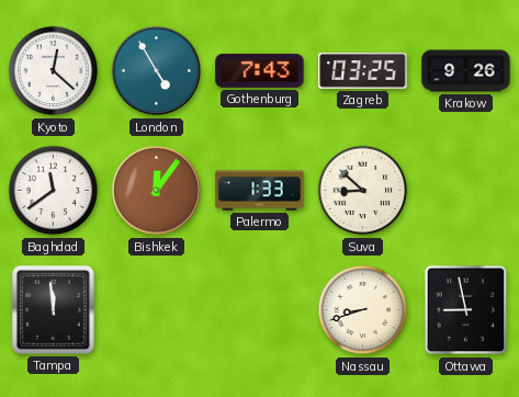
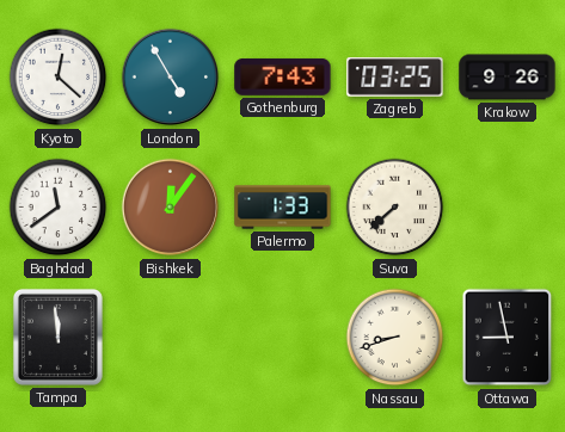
Suva: 8:52 -> 7:38 (395, 208)
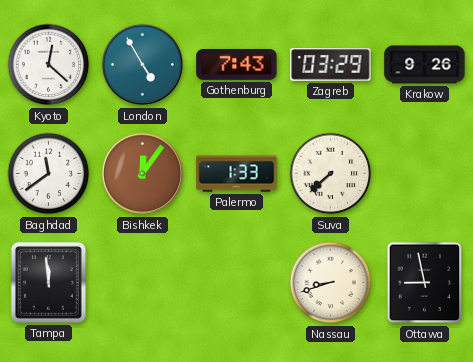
Zagreb: 03:25 -> 03:29 (331, 65)
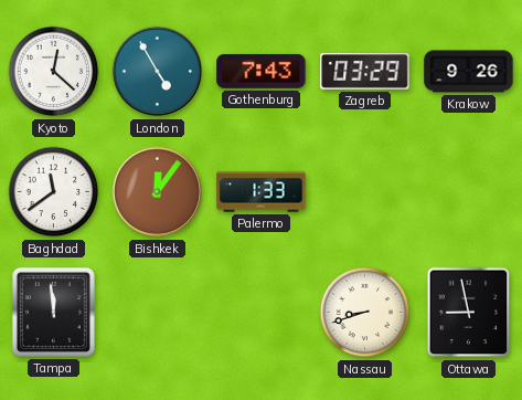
Suva: 7:38 -> none (331, 174)
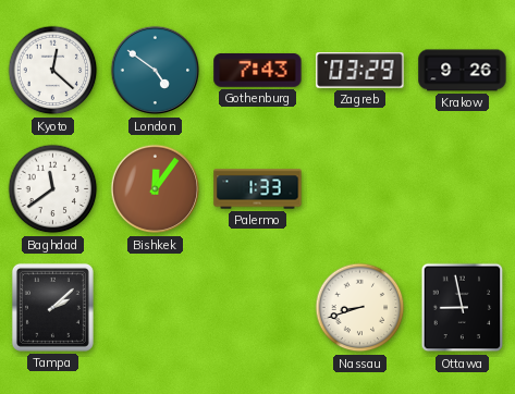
London: 4:55 -> 4:51 (156, 71)
Tampa: 11:59 -> 2:08 (52, 307)
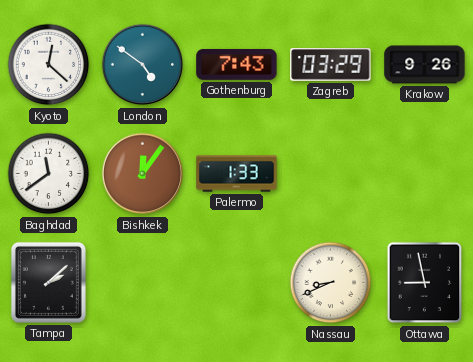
Nassau: 8:42 -> 8:41 (331, 283)
